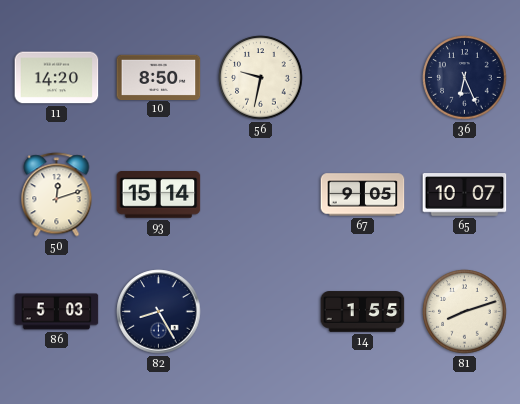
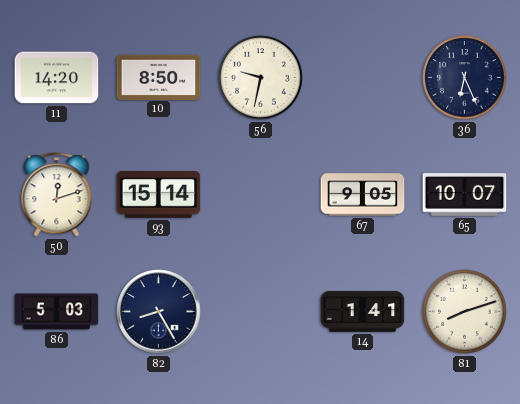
14: 1:55 -> 1:41 (363, 312)
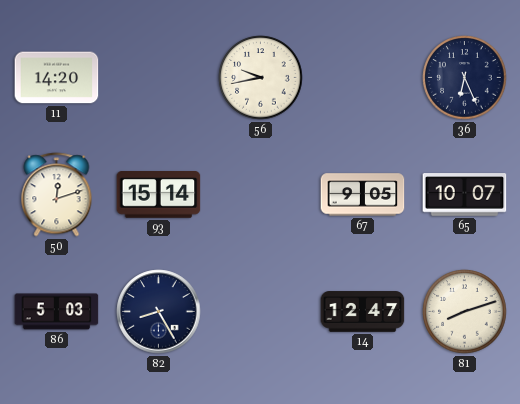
10: 8:50 -> none (159, 77)
56: 9:32 -> 9:43 (261, 78)
14: 1:41 -> 12:47 (363, 312)
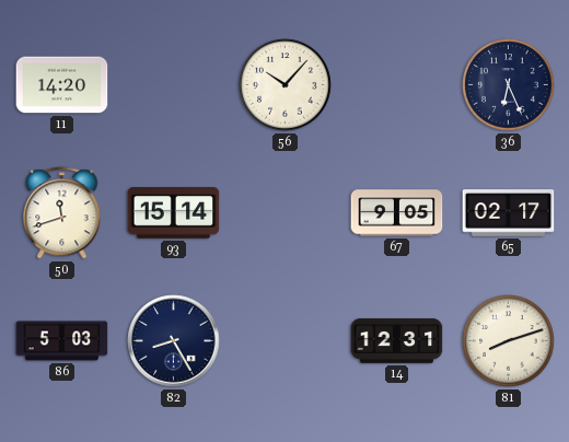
56: 9:43 -> 10:07 (286, 85)
50: 12:12 -> 11:42 (62, 213)
65: 10:07 -> 02:17 (509, 213)
14: 12:47 -> 12:31 (397, 341)
